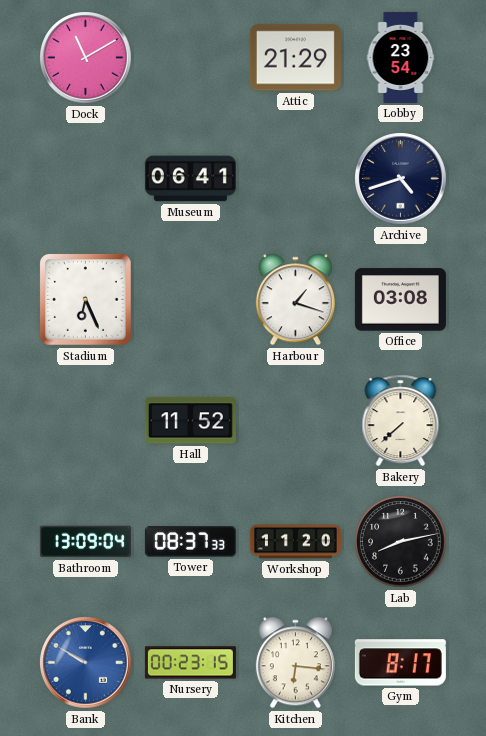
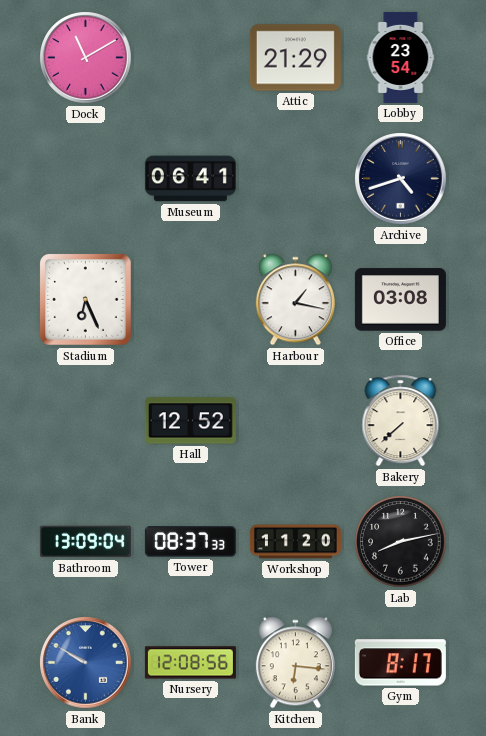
Harbour: 1:18 -> 1:17 (295, 300)
Hall: 11:52 -> 12:52 (190, 421)
Nursery: 00:23 -> 12:08 (190, 663)
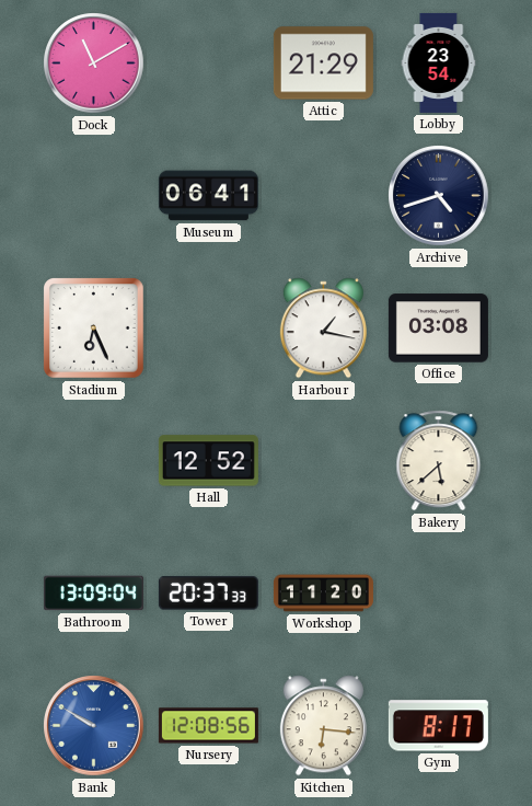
Bakery: 7:38 -> 5:38 (439, 461)
Tower: 08:37 -> 20:37 (208, 594)
Lab: 8:13 -> none (401, 542)
